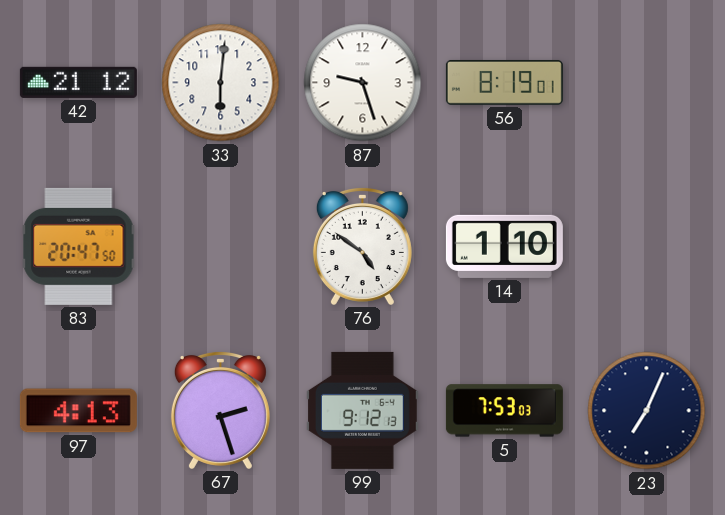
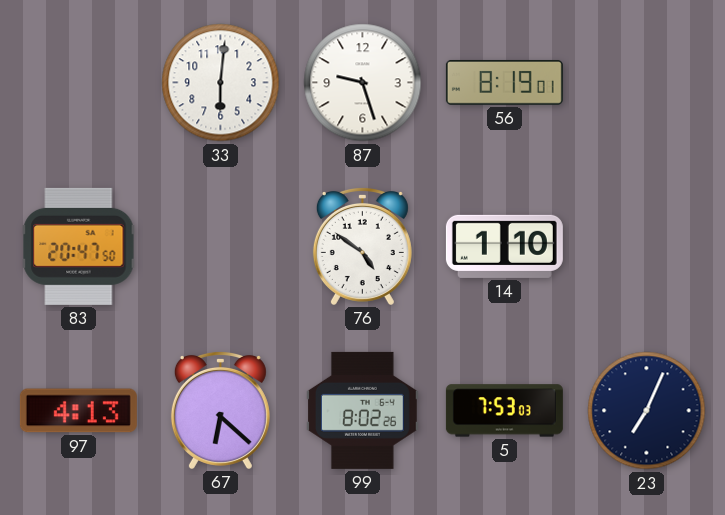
42: 21:12 -> none (78, 82)
67: 2:27 -> 6:22 (220, 410)
99: 9:12 -> 8:02 (363, 410)
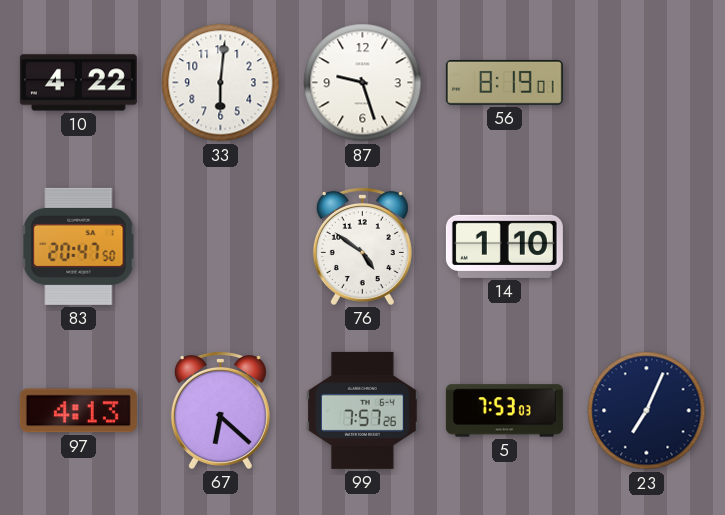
10: none -> 4:22 (78, 83)
99: 8:02 -> 7:57 (363, 410)
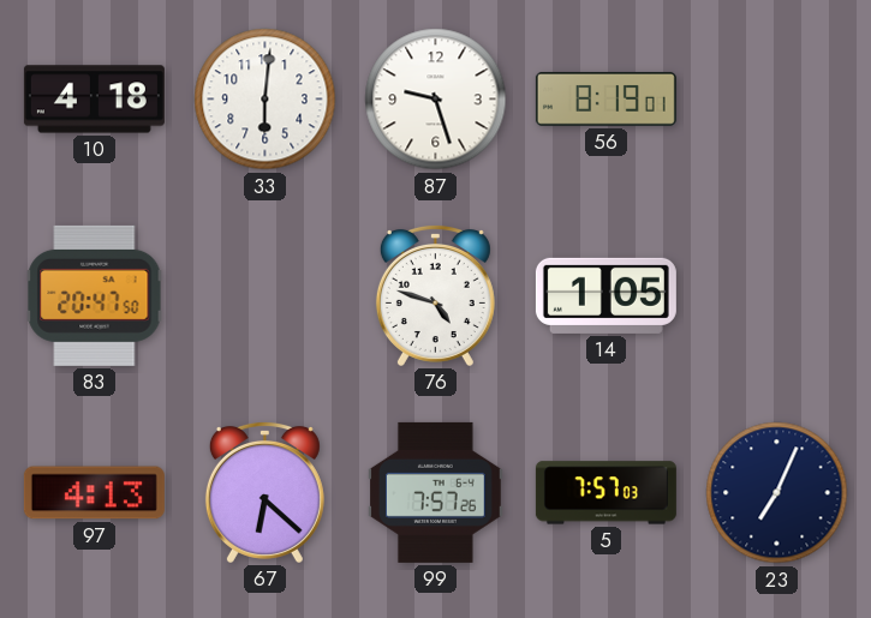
10: 4:22 -> 4:18 (94, 100)
76: 4:51 -> 4:48 (435, 295)
14: 1:10 -> 1:05 (605, 295)
5: 7:53 -> 7:57 (605, 493)
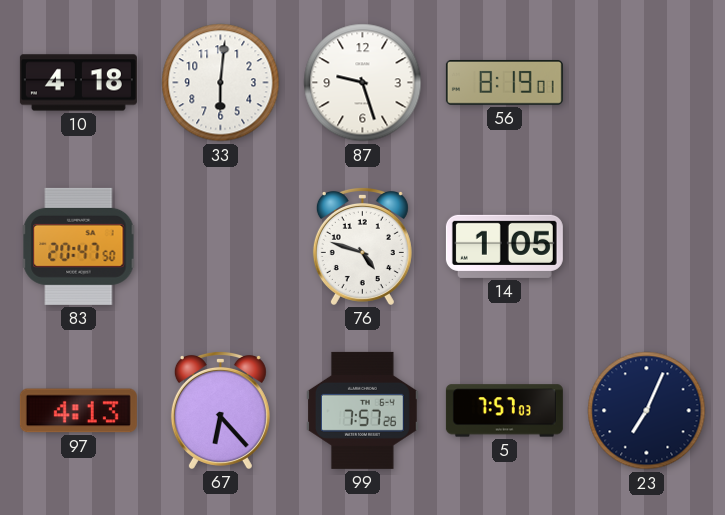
67: 6:22 -> 6:23 (220, 410)
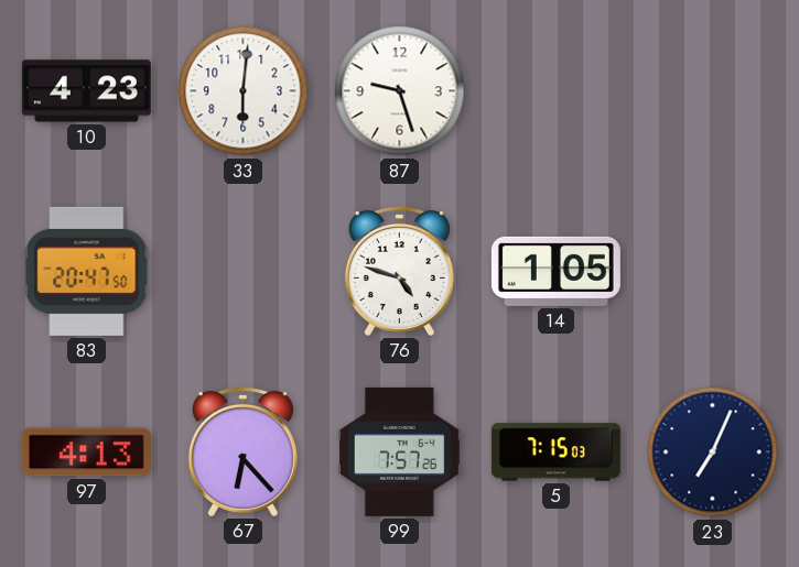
10: 4:18 -> 4:23 (86, 91)
56: 8:19 -> none (504, 82)
5: 7:57 -> 7:15 (555, 452)
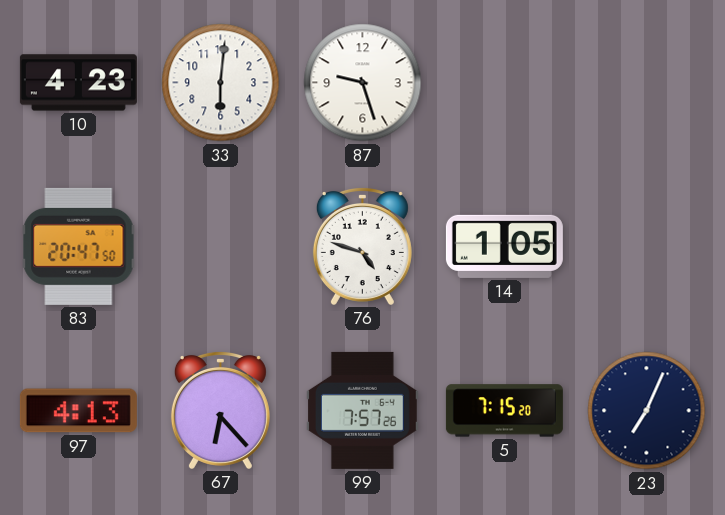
5: 7:15:03 -> 7:15:20 (504, 411)
